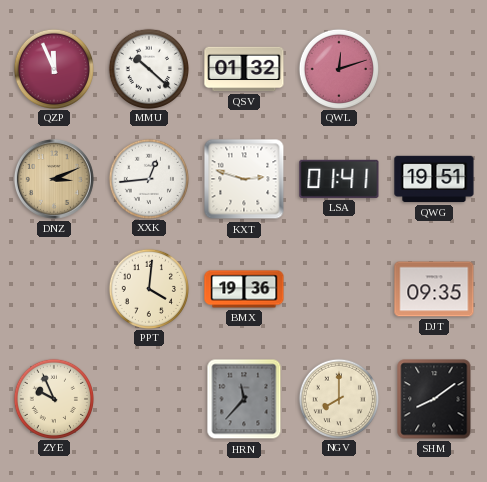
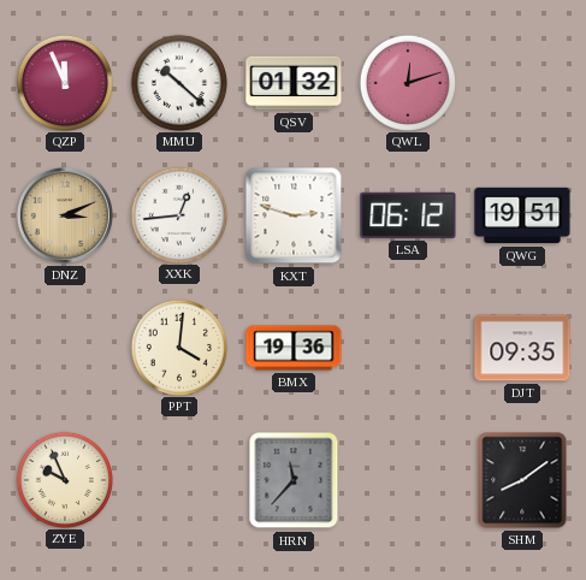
LSA: 01:41 -> 06:12 (408, 215)
NGV: 8:00 -> none (338, 398)
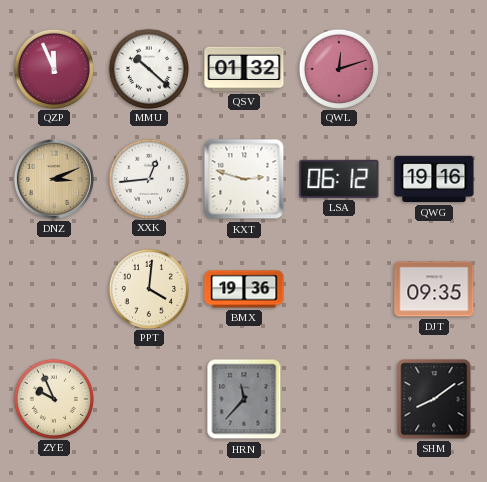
QWG: 19:51 -> 19:16 (434, 179)
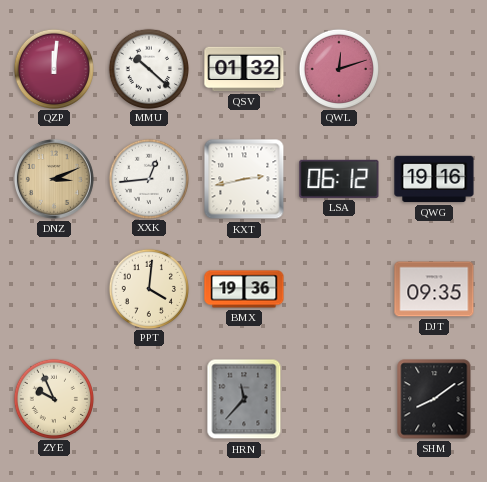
QZP: 11:56 -> 12:01 (53, 68)
KXT: 2:48 -> 2:43 (244, 179)
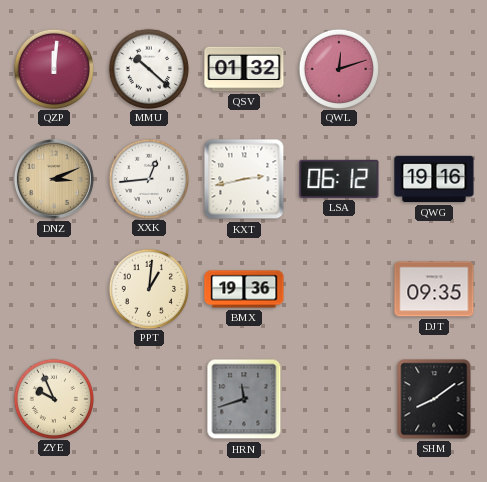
PPT: 4:01 -> 1:01 (148, 288)
HRN: 11:37 -> 11:42 (244, 399)
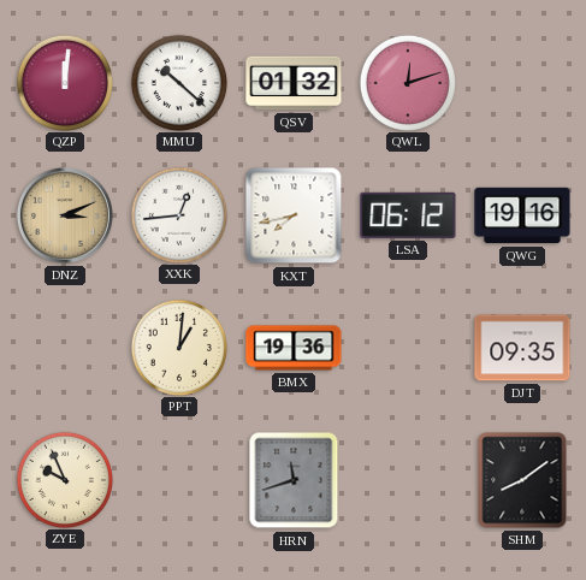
KXT: 2:43 -> 7:43 (294, 215)
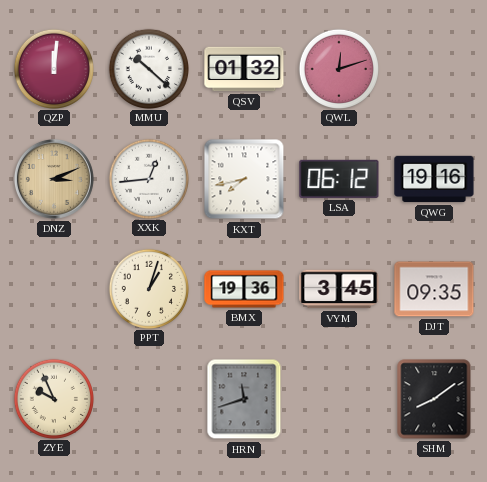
PPT: 1:01 -> 1:03 (148, 288)
VYM: none -> 3:45 (339, 289)
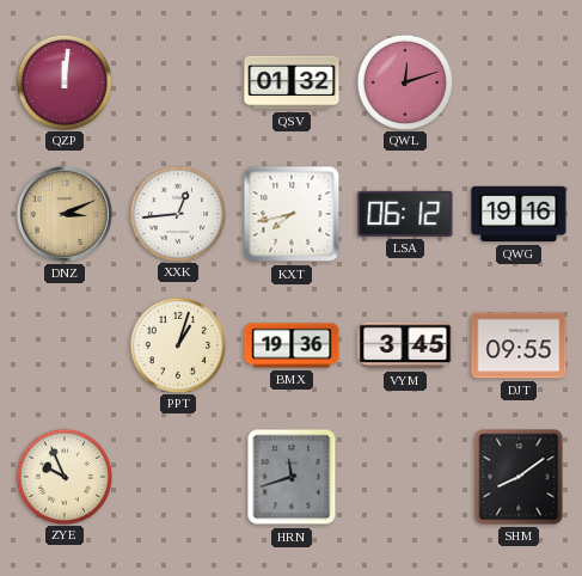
MMU: 10:22 -> none (148, 68)
DJT: 09:35 -> 09:55 (519, 345)
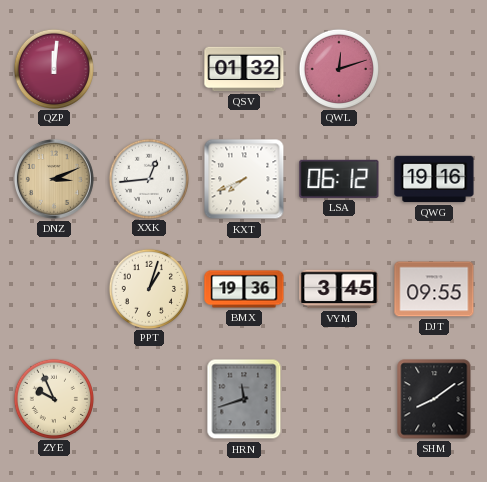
KXT: 7:43 -> 7:41 (244, 179)
